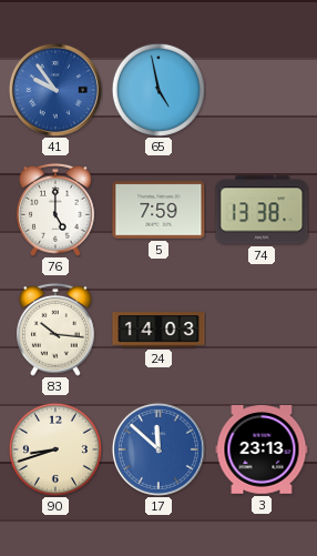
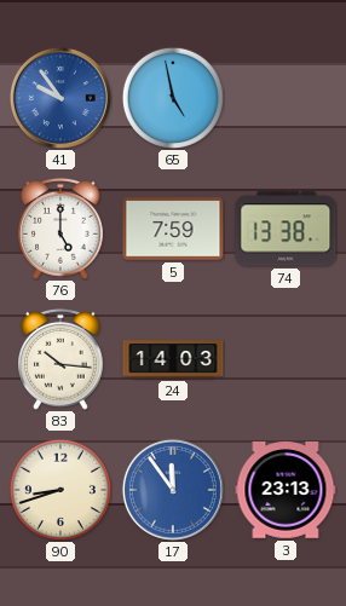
17: 11:52 -> 11:54 (173, 490)
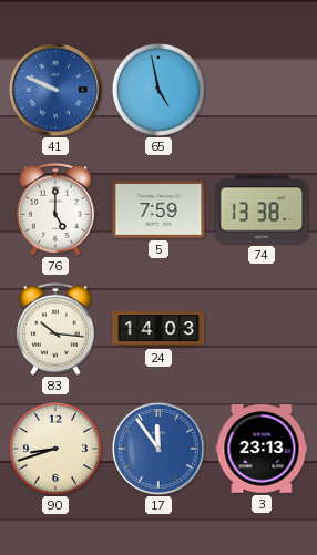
41: 9:54 -> 9:49 (55, 90)
